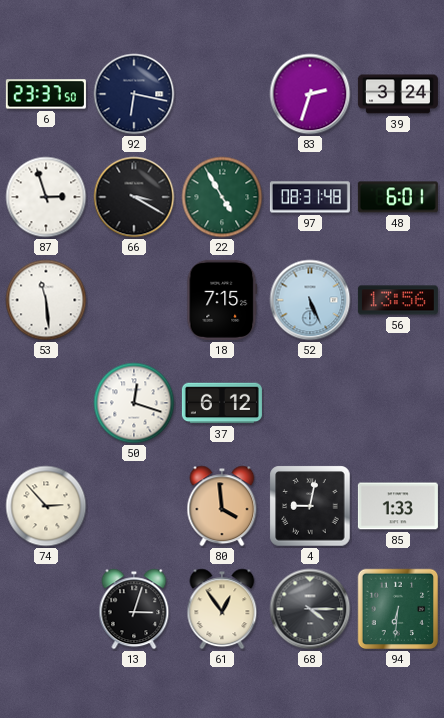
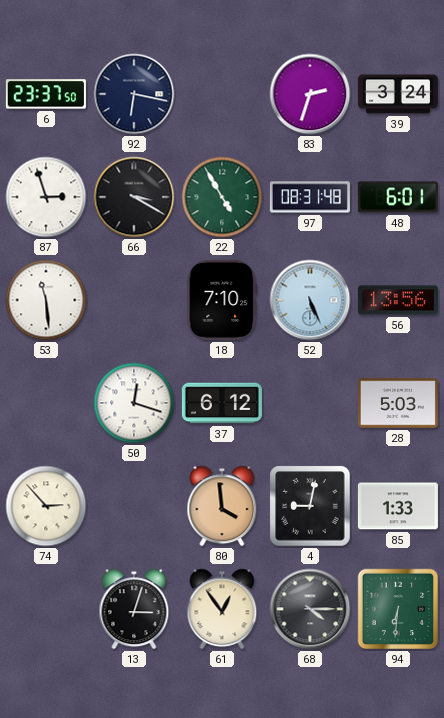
18: 7:15 -> 7:10 (222, 300)
28: none -> 5:03 (398, 403)
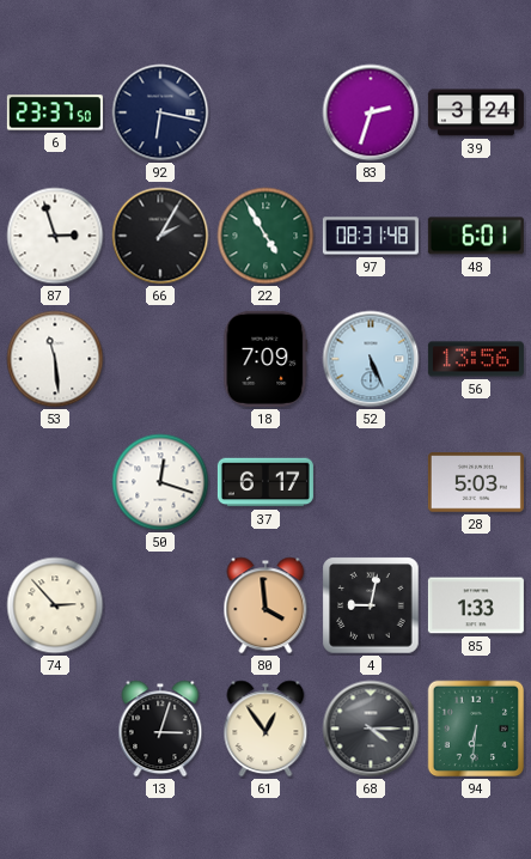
66: 3:20 -> 2:05 (160, 236)
18: 7:10 -> 7:09 (265, 359)
37: 6:12 -> 6:17 (265, 482)
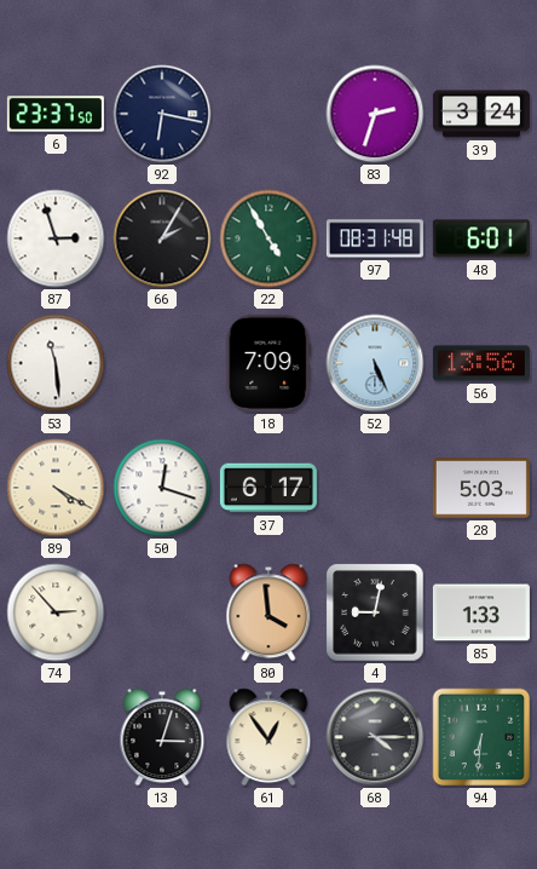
89: none -> 4:20 (56, 488)
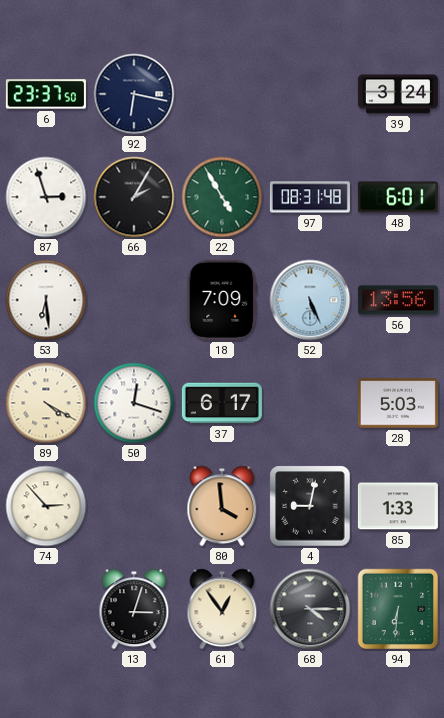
83: 2:33 -> none (375, 114)
53: 11:29 -> 6:29 (46, 300)
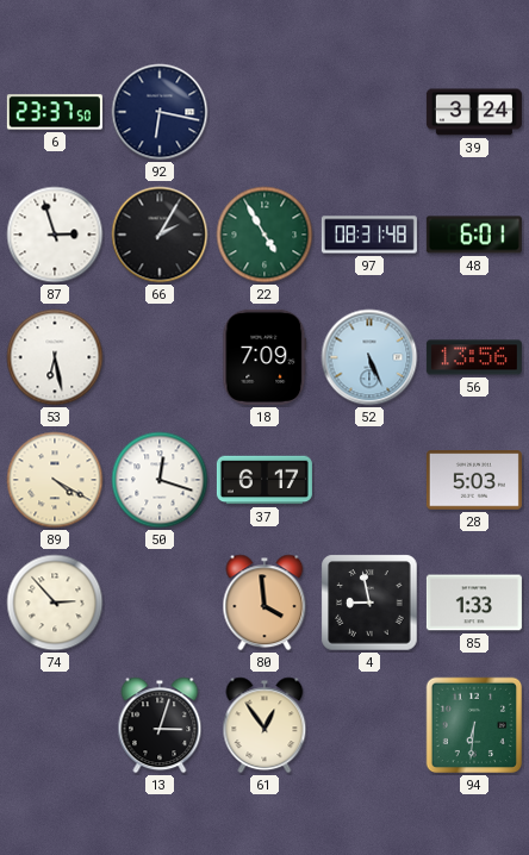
53: 6:29 -> 6:28 (55, 357)
4: 9:02 -> 8:58 (369, 603)
68: 4:15 -> none (310, 609)
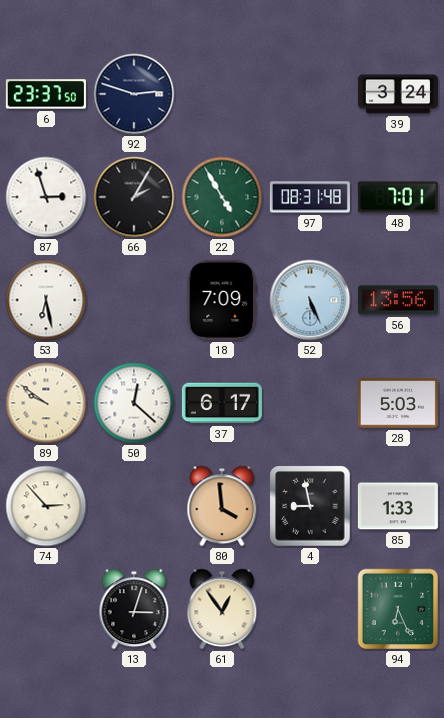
92: 6:17 -> 2:48 (134, 94)
48: 6:01 -> 7:01 (398, 197)
89: 4:20 -> 9:51 (46, 403)
50: 12:18 -> 12:22 (134, 403)
94: 6:31 -> 6:26 (398, 609)
